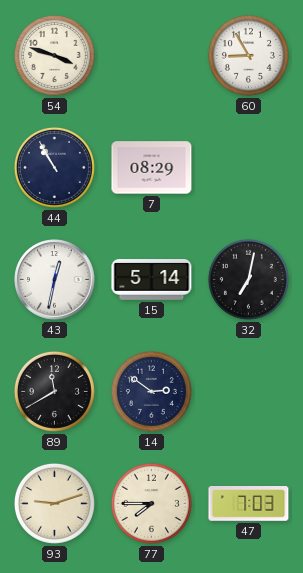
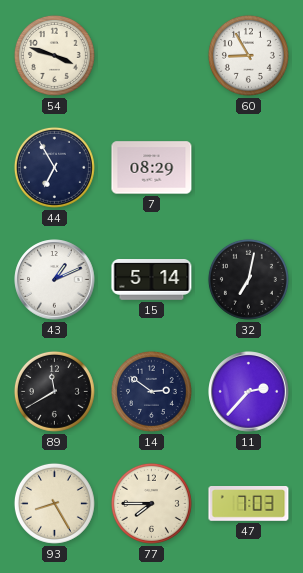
44: 10:55 -> 6:55 (54, 167)
43: 12:32 -> 1:11 (55, 280)
11: none -> 2:37 (249, 392)
93: 9:12 -> 8:25 (54, 503)
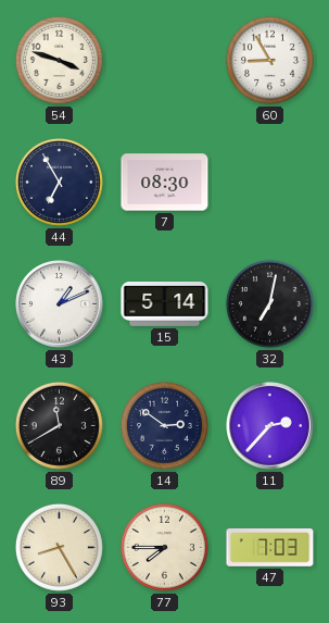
7: 08:29 -> 08:30 (165, 183)
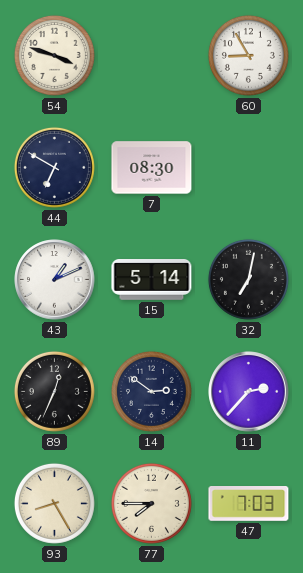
44: 6:55 -> 6:50 (54, 167)
89: 11:40 -> 12:34 (54, 391)
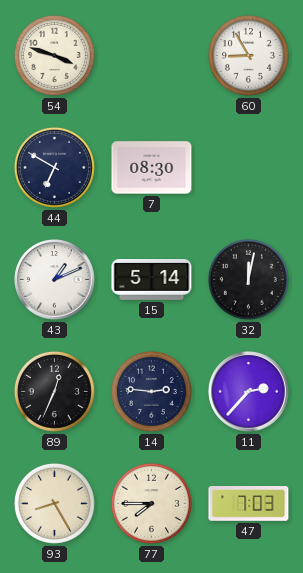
32: 7:02 -> 12:02 (248, 279)
14: 2:51 -> 2:46 (151, 391)
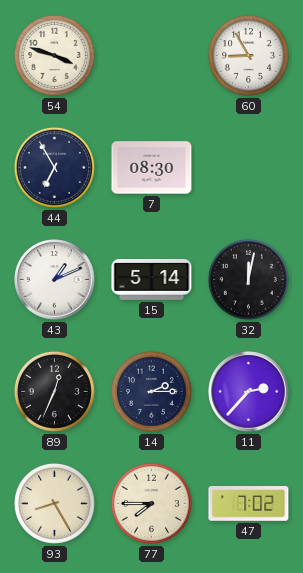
44: 6:50 -> 6:55 (54, 167)
14: 2:46 -> 2:15 (151, 391)
47: 7:03 -> 7:02 (249, 504)
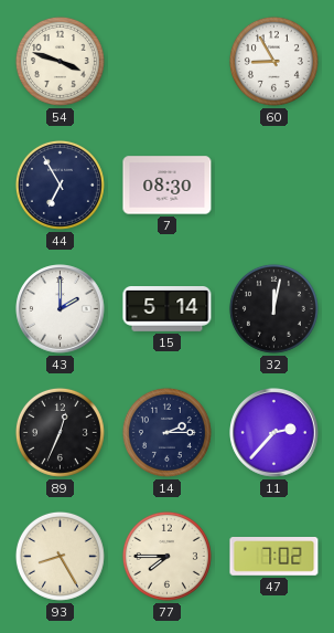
43: 1:11 -> 2:00 (61, 309)
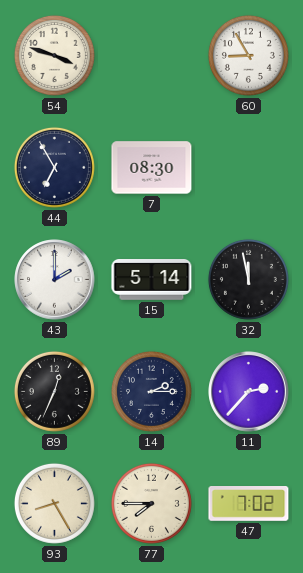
32: 12:02 -> 11:58 (248, 279)
